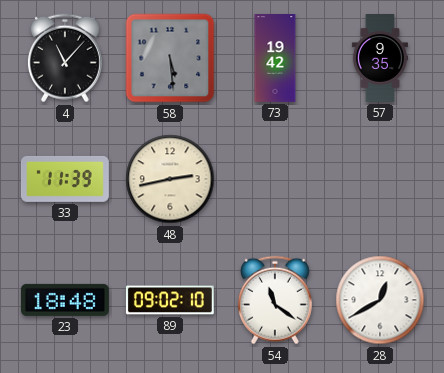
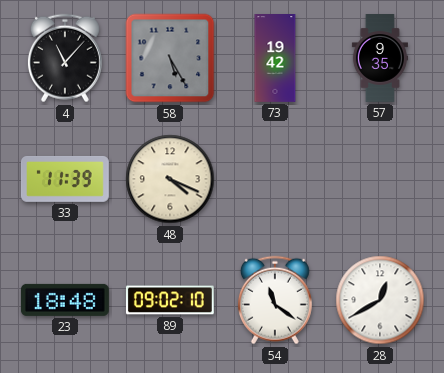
58: 5:29 -> 5:25 (170, 58)
48: 2:43 -> 4:19 (170, 179)
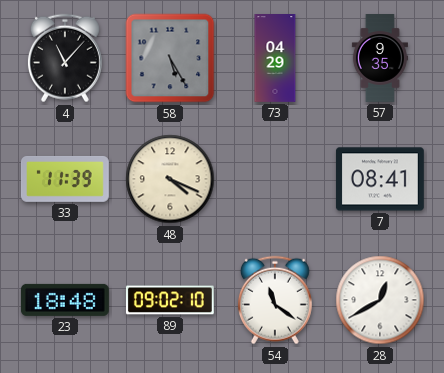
73: 19:42 -> 04:29 (275, 59)
7: none -> 08:41 (380, 179)
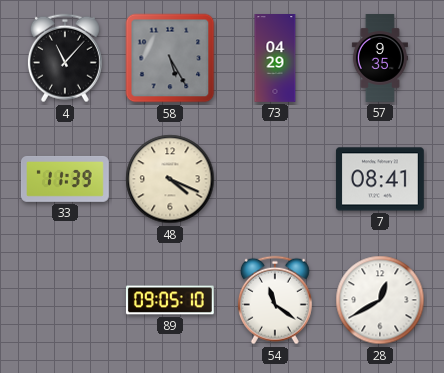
23: 18:48 -> none (65, 300)
89: 09:02 -> 09:05 (170, 300)
